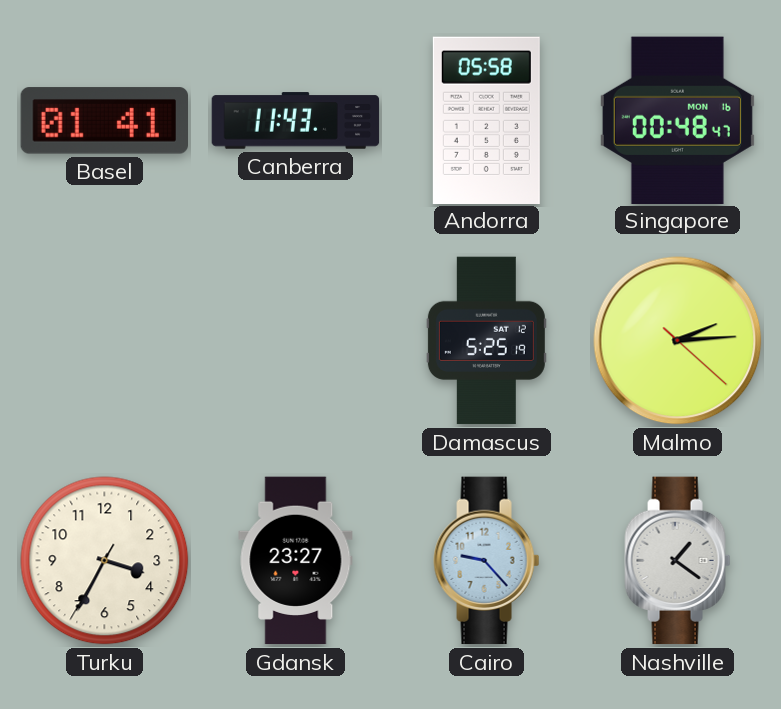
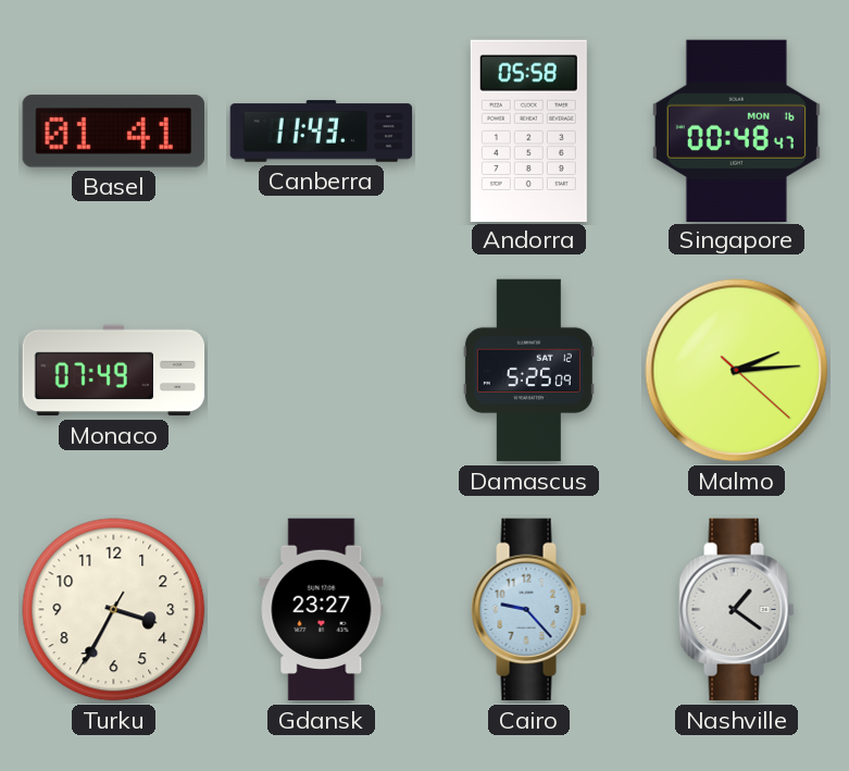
Monaco: none -> 07:49 (114, 371)
Damascus: 5:25:19 -> 5:25:09 (528, 371)
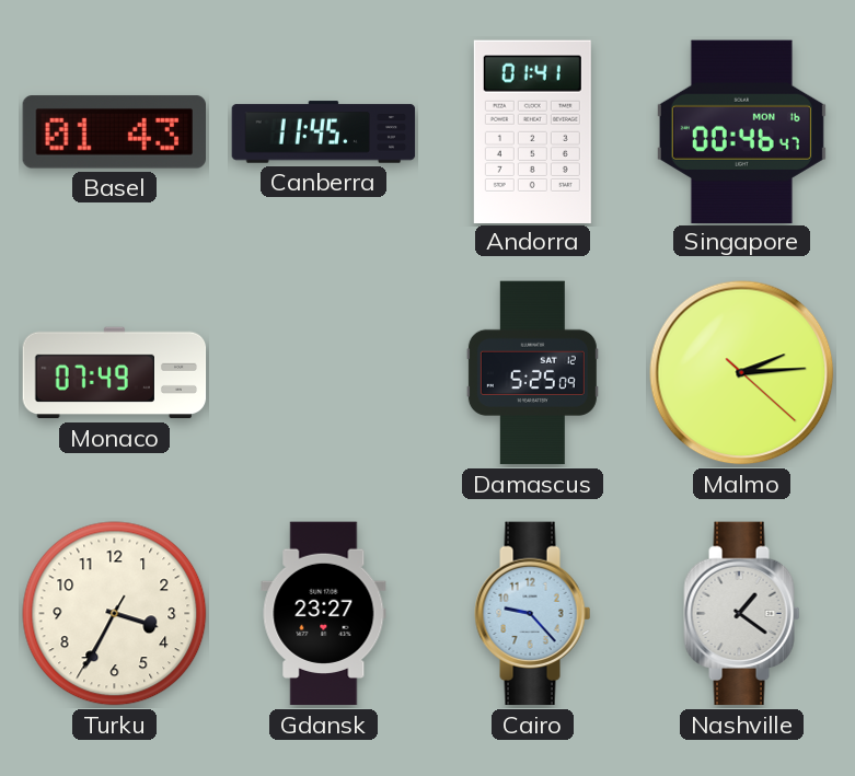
Basel: 01:41 -> 01:43 (114, 132)
Canberra: 11:43 -> 11:45 (324, 132)
Andorra: 05:58 -> 01:41 (532, 131)
Singapore: 00:48 -> 00:46 (741, 131)
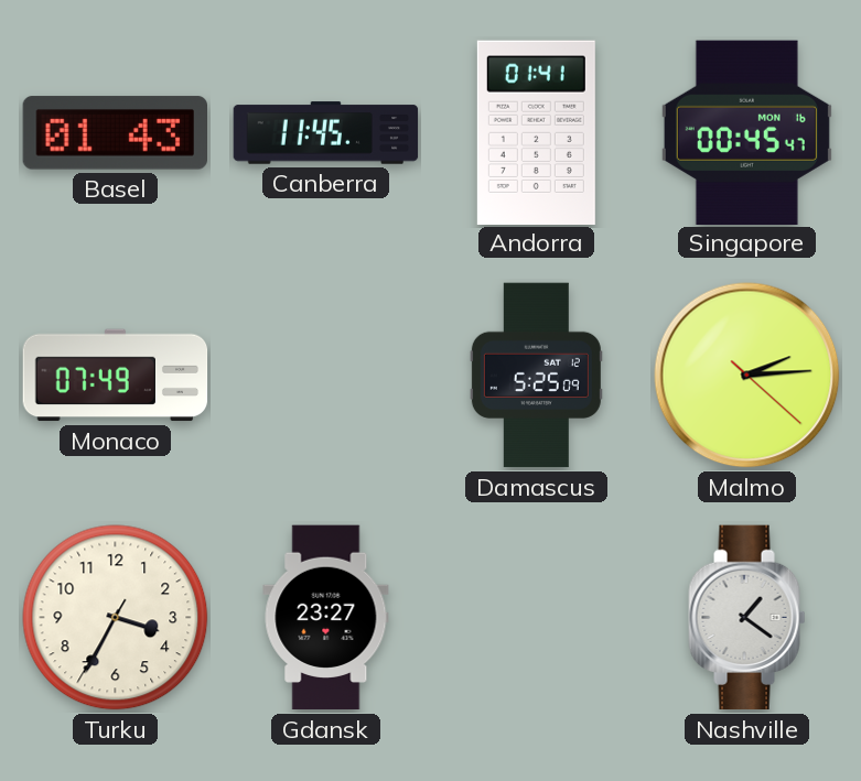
Singapore: 00:46 -> 00:45 (746, 132)
Cairo: 9:23 -> none (533, 614)
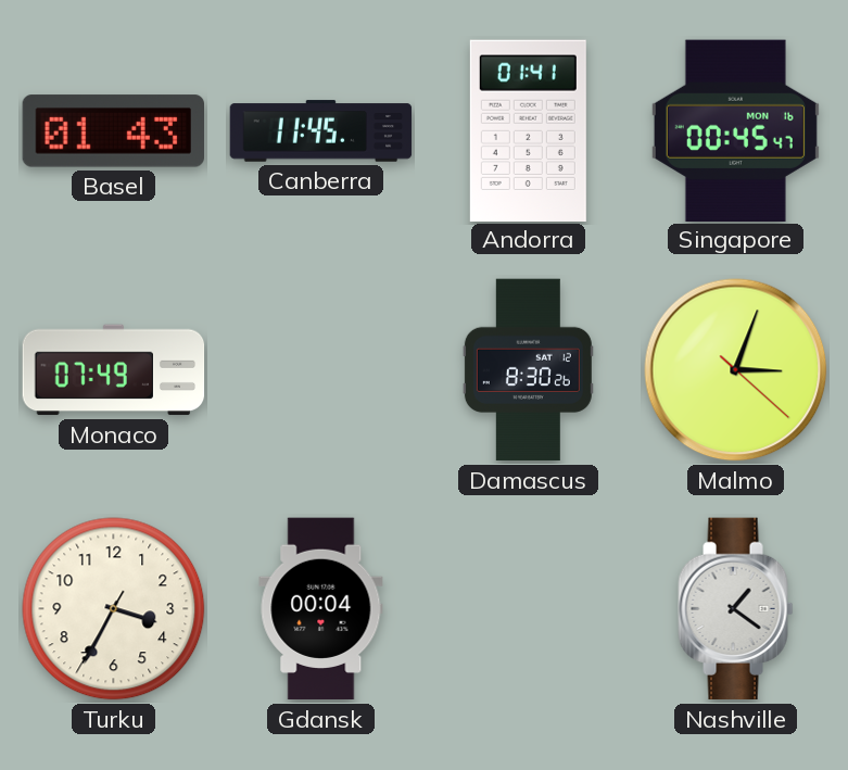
Damascus: 5:25 -> 8:30 (528, 370)
Malmo: 2:14 -> 3:03 (736, 370)
Gdansk: 23:27 -> 00:04 (321, 609)
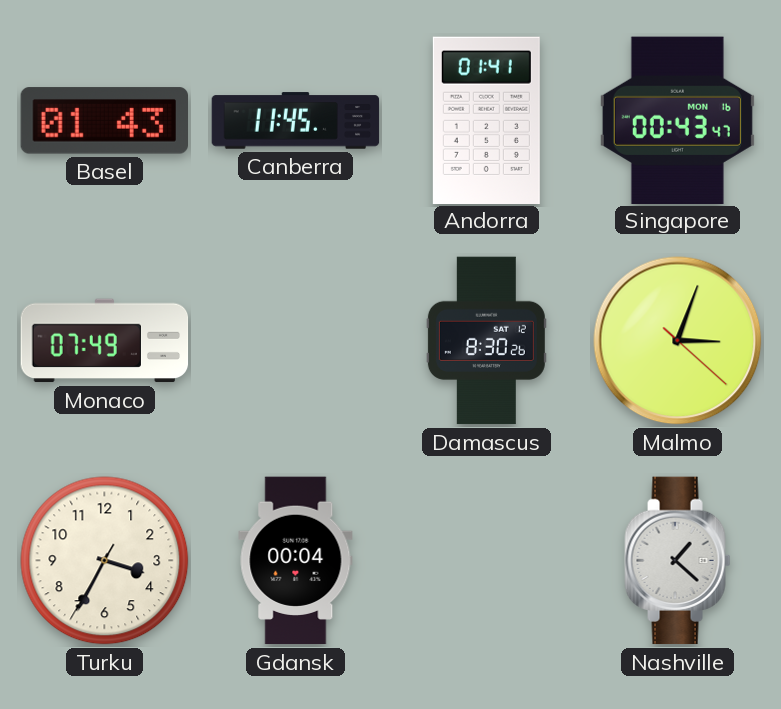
Singapore: 00:45 -> 00:43 (677, 120)
Nashville: 1:21 -> 1:22 (678, 561)
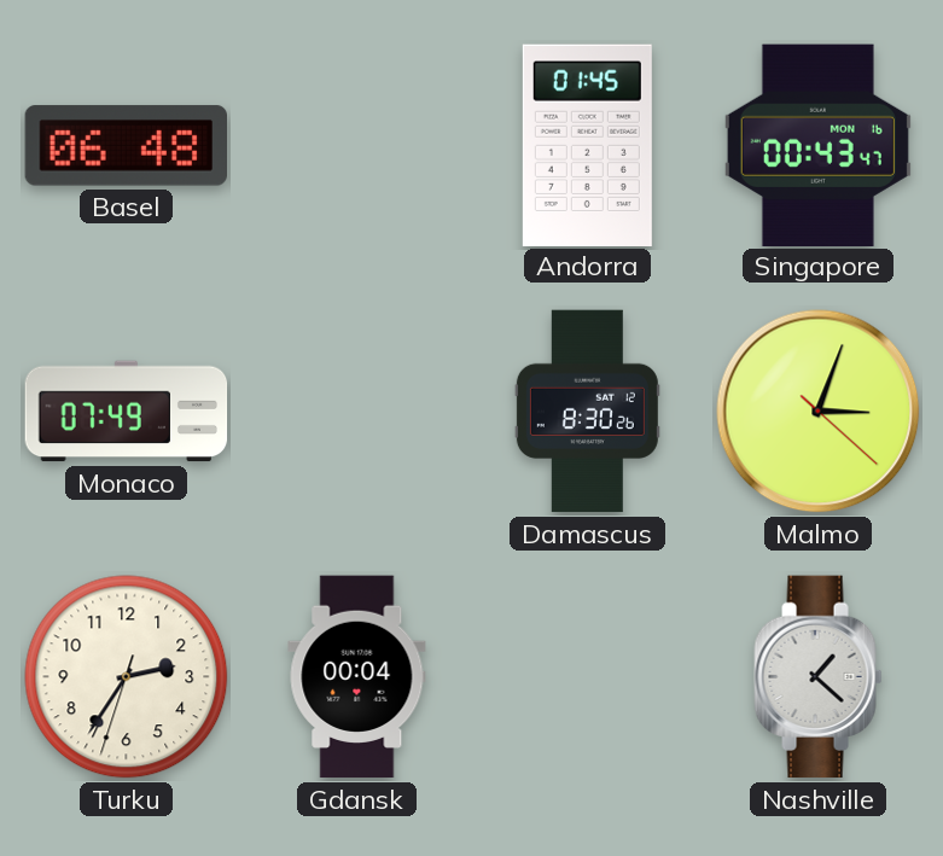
Basel: 01:43 -> 06:48 (126, 146)
Canberra: 11:45 -> none (296, 121)
Andorra: 01:41 -> 01:45 (587, 145)
Turku: 3:34 -> 2:35 (127, 677)
